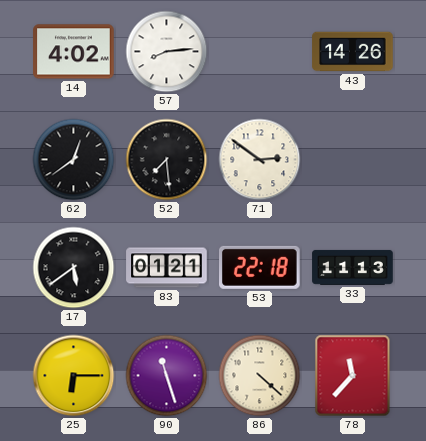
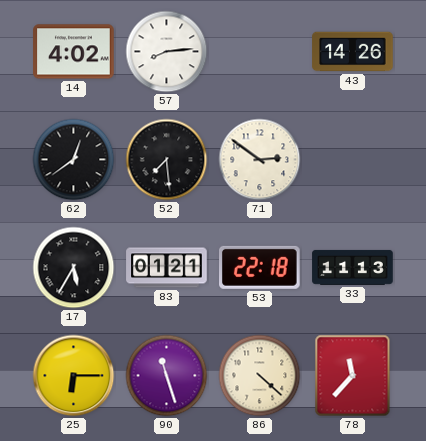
17: 5:39 -> 5:35 (74, 268)
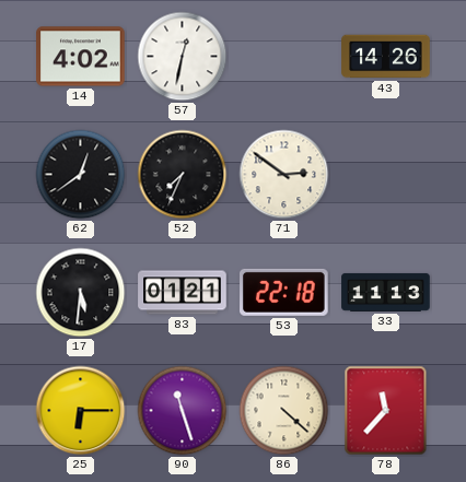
57: 8:14 -> 12:32 (183, 57)
52: 7:29 -> 7:34 (183, 175)
17: 5:35 -> 5:31 (81, 293)
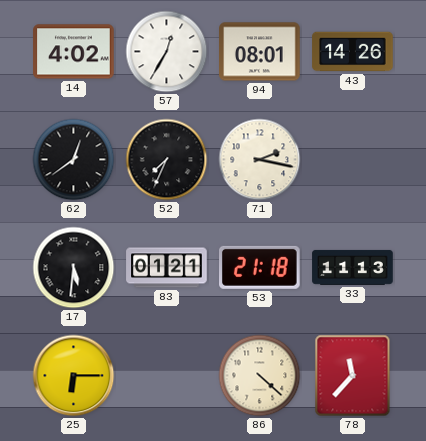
57: 12:32 -> 12:35 (167, 52)
94: none -> 08:01 (260, 52)
71: 2:51 -> 2:17 (260, 160)
53: 22:18 -> 21:18 (260, 267)
90: 11:27 -> none (183, 411)
